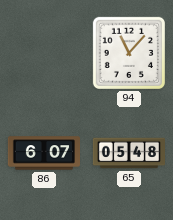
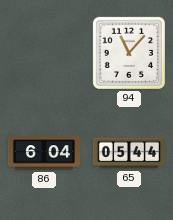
86: 6:07 -> 6:04 (43, 153)
65: 05:48 -> 05:44 (128, 153)
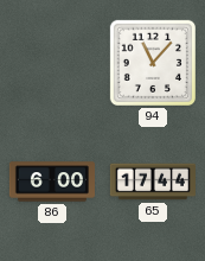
86: 6:04 -> 6:00 (51, 182)
65: 05:44 -> 17:44 (152, 182)
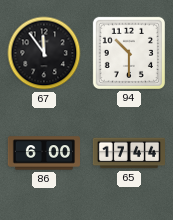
67: none -> 11:54 (44, 53)
94: 11:07 -> 10:30 (129, 53)
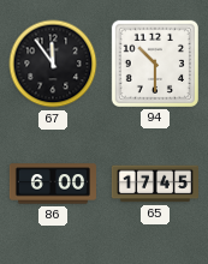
65: 17:44 -> 17:45 (154, 184)
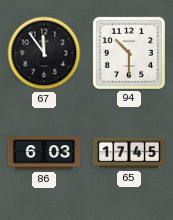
86: 6:00 -> 6:03 (43, 153)
